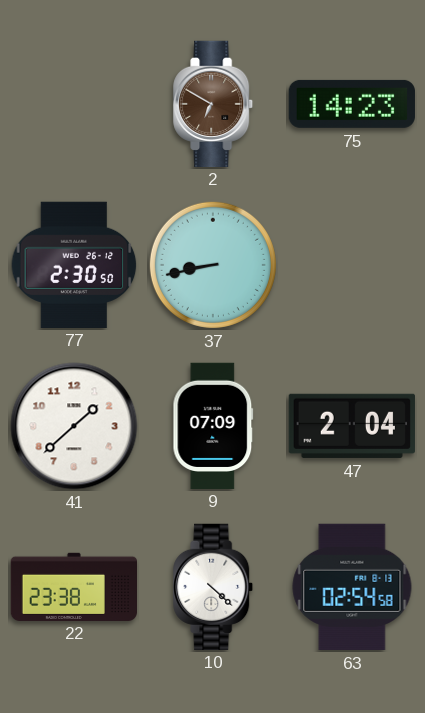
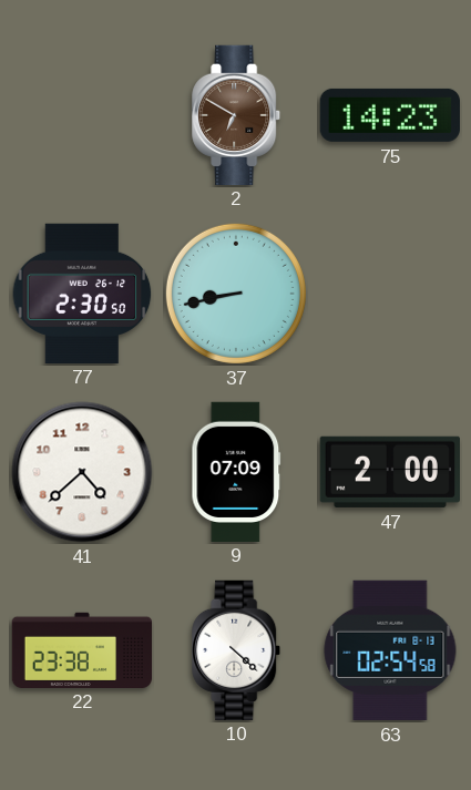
41: 1:38 -> 4:38 (82, 472)
47: 2:04 -> 2:00 (390, 472)
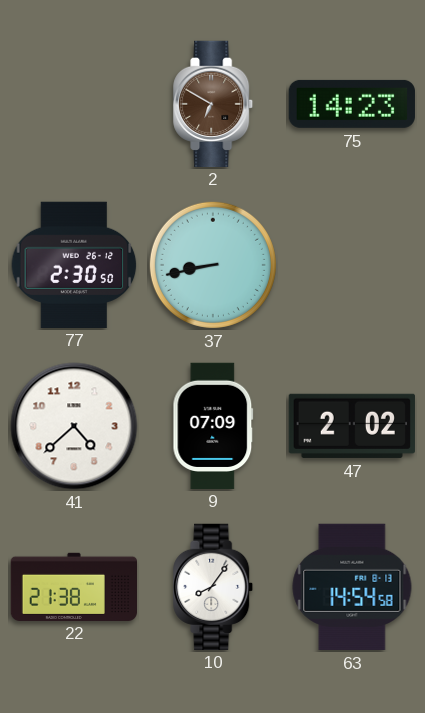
47: 2:00 -> 2:02 (352, 426)
22: 23:38 -> 21:38 (74, 586)
10: 4:22 -> 8:06 (214, 586)
63: 02:54 -> 14:54 (352, 587)
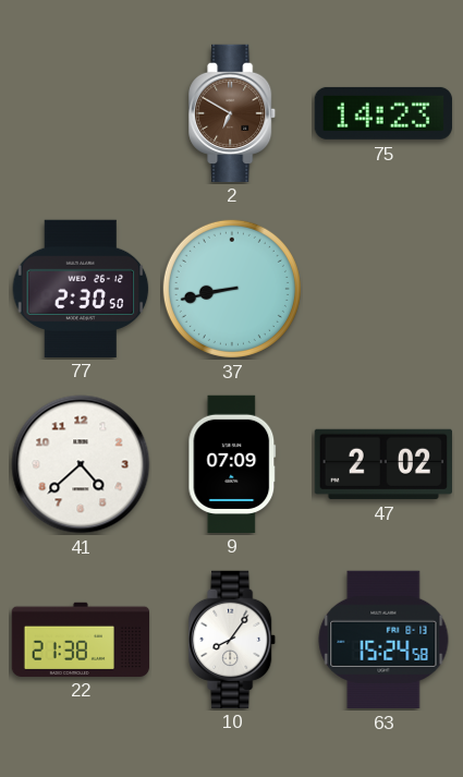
63: 14:54 -> 15:24 (383, 640)
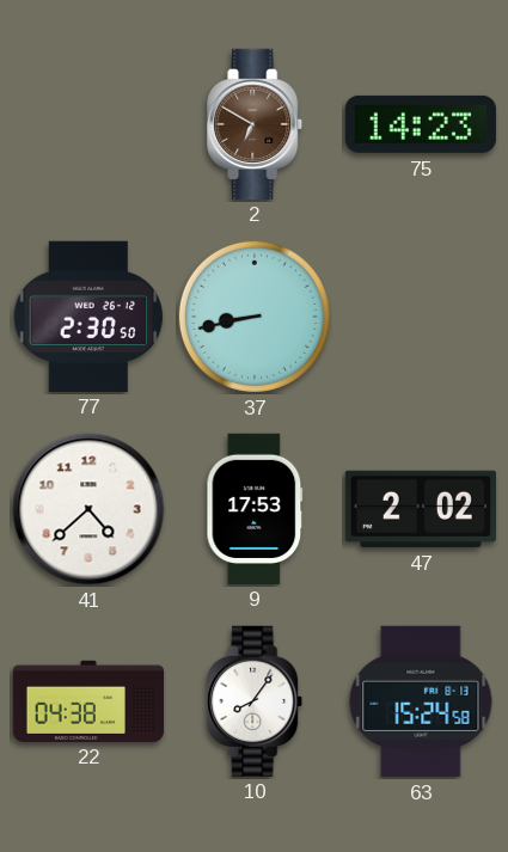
9: 07:09 -> 17:53 (255, 508)
22: 21:38 -> 04:38 (88, 700)
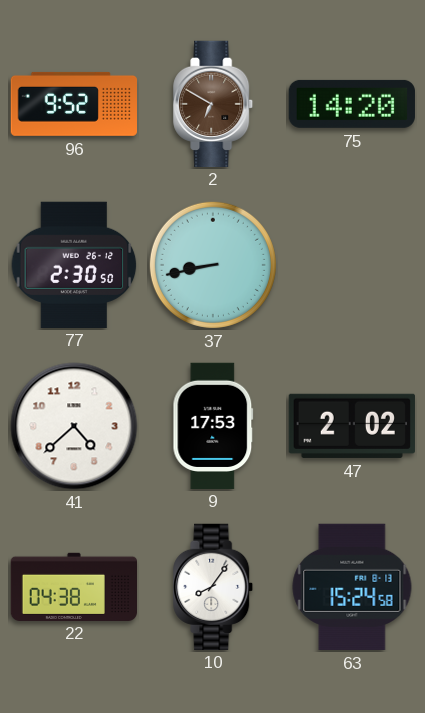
96: none -> 9:52 (73, 104)
75: 14:23 -> 14:20 (352, 104)
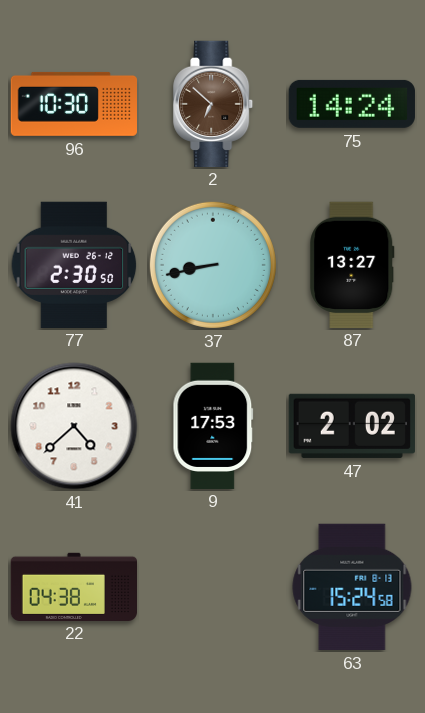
96: 9:52 -> 10:30 (73, 104)
2: 6:50 -> 6:52 (214, 103)
75: 14:20 -> 14:24 (352, 104)
87: none -> 13:27 (352, 264)
10: 8:06 -> none (214, 586)
